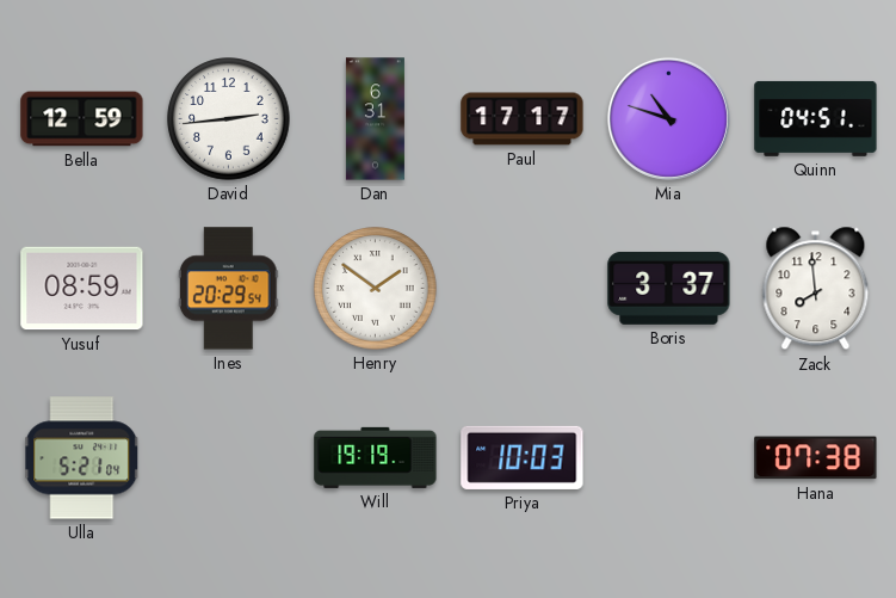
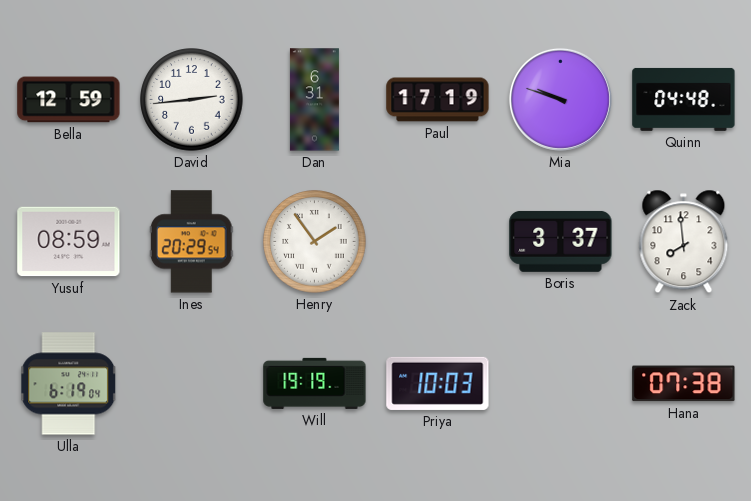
Paul: 17:17 -> 17:19 (438, 100)
Mia: 10:48 -> 9:48 (560, 99)
Quinn: 04:51 -> 04:48 (684, 99)
Henry: 1:51 -> 1:54 (315, 242)
Ulla: 5:21 -> 6:19 (69, 384)
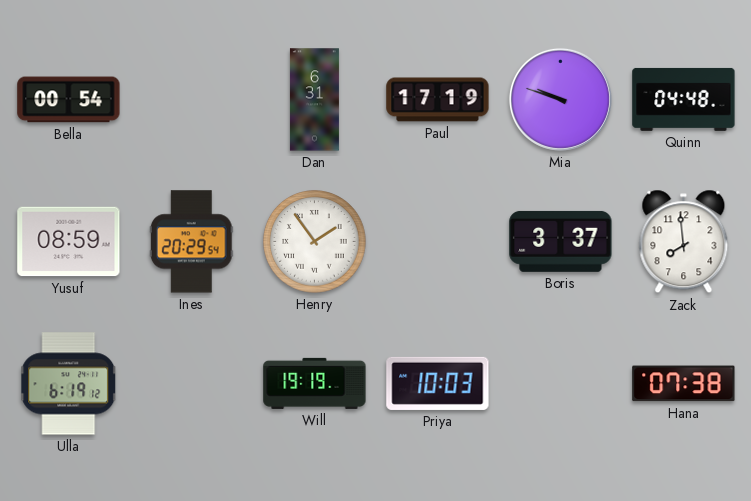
Bella: 12:59 -> 00:54 (69, 100)
David: 2:44 -> none (192, 100)
Ulla: 6:19:04 -> 6:19:12 (69, 384)
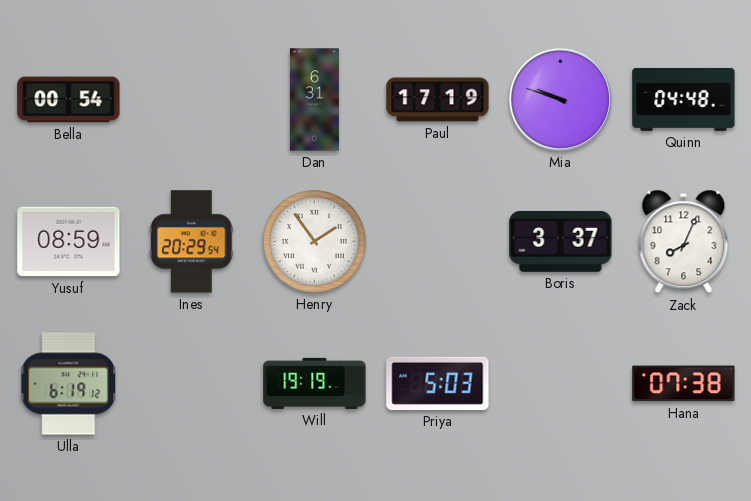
Zack: 7:59 -> 8:04 (684, 242)
Priya: 10:03 -> 5:03 (438, 383)
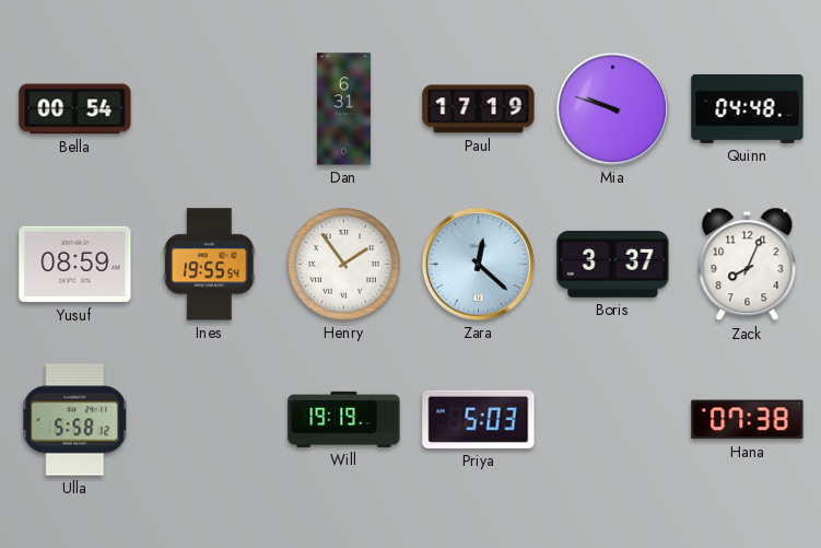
Ines: 20:29 -> 19:55 (209, 265)
Zara: none -> 12:22 (478, 264)
Ulla: 6:19 -> 5:58 (75, 420)
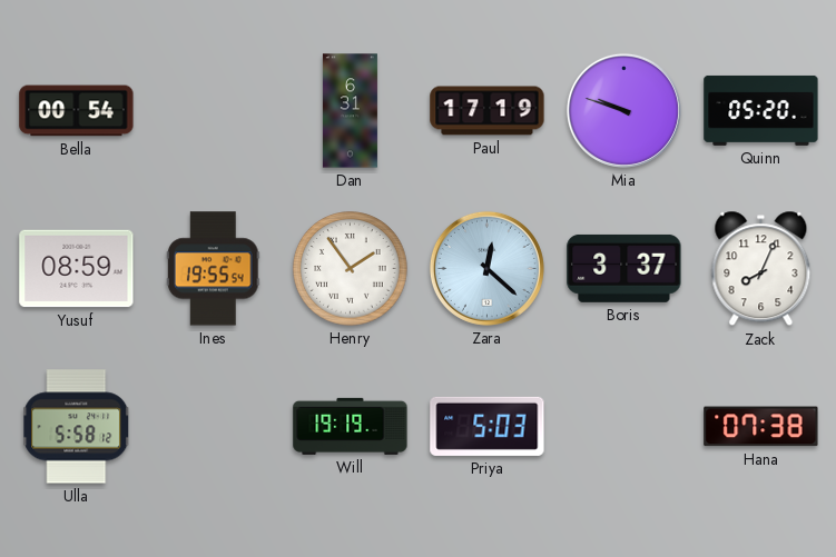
Quinn: 04:48 -> 05:20 (761, 110)
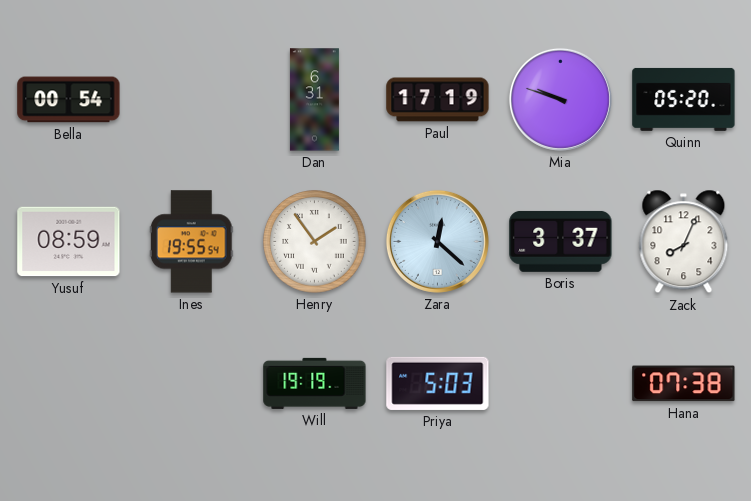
Ulla: 5:58 -> none (77, 427)
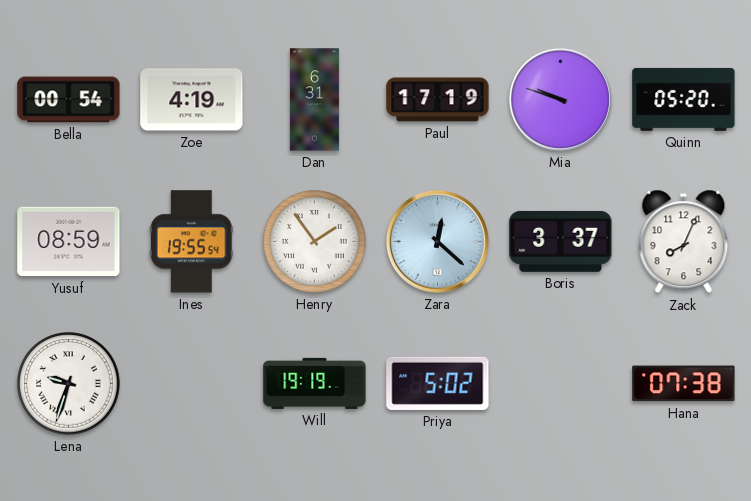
Zoe: none -> 4:19 (192, 100)
Lena: none -> 9:33 (69, 384)
Priya: 5:03 -> 5:02 (438, 383)
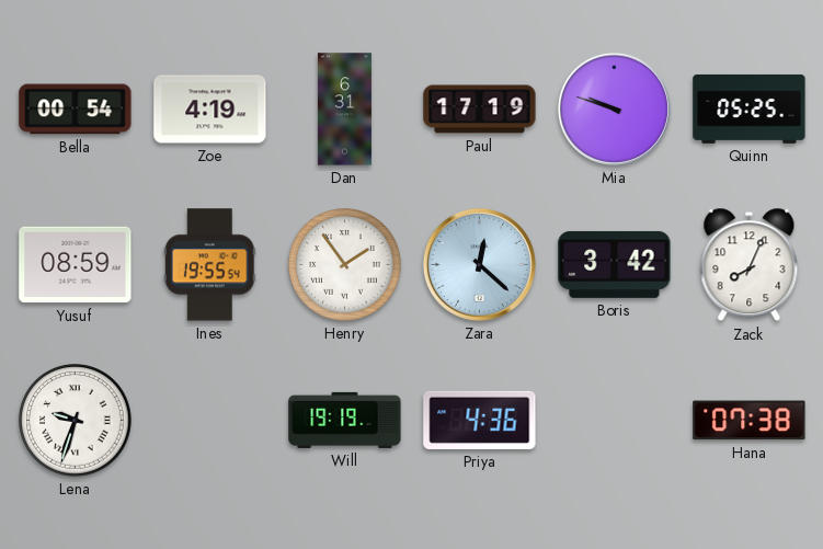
Quinn: 05:20 -> 05:25 (750, 108)
Boris: 3:37 -> 3:42 (615, 264)
Priya: 5:02 -> 4:36 (480, 420)
